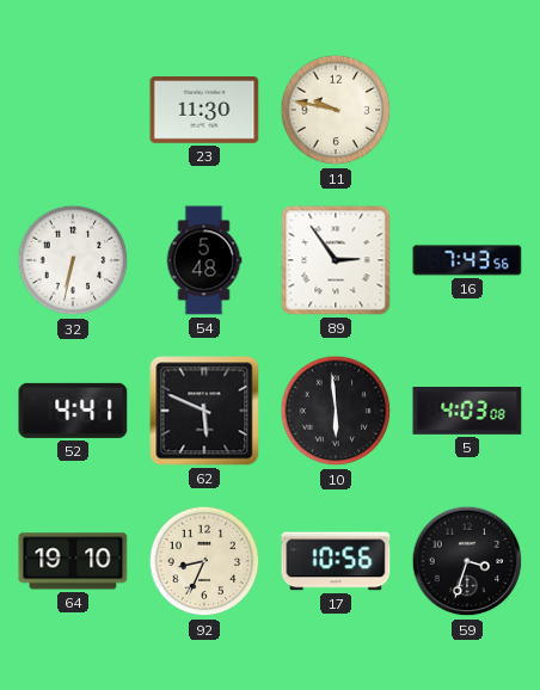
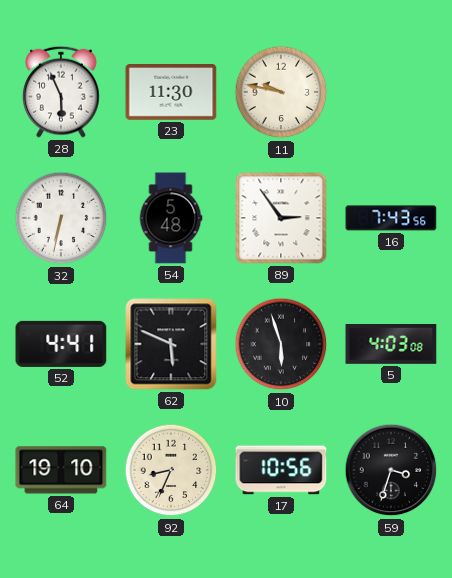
28: none -> 5:56 (61, 92)
10: 5:59 -> 5:57 (281, 344)
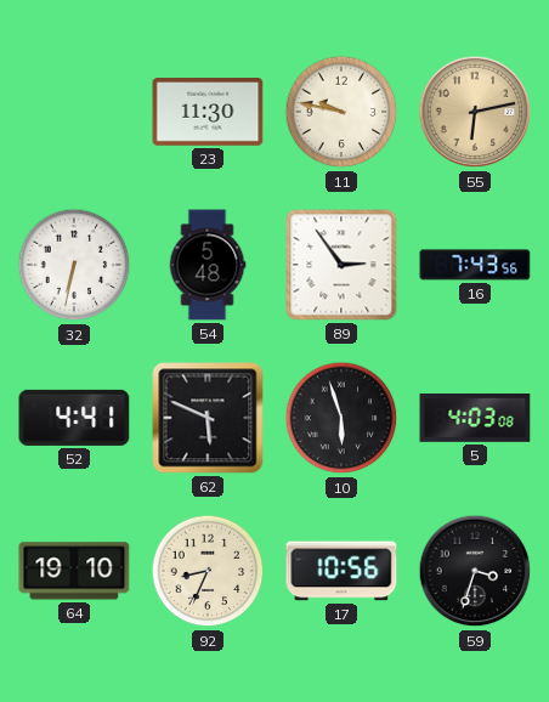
28: 5:56 -> none (61, 92)
55: none -> 6:13 (475, 112)
